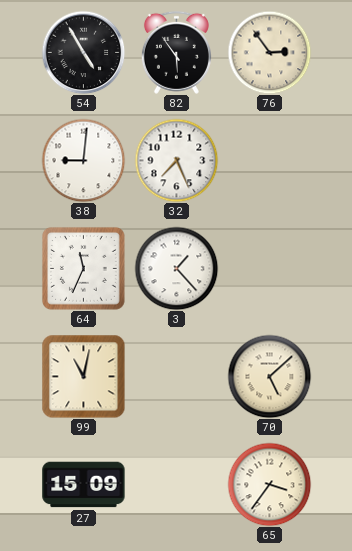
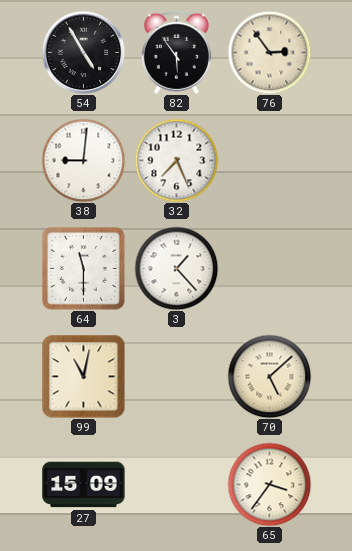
64: 11:34 -> 11:30 (83, 268)
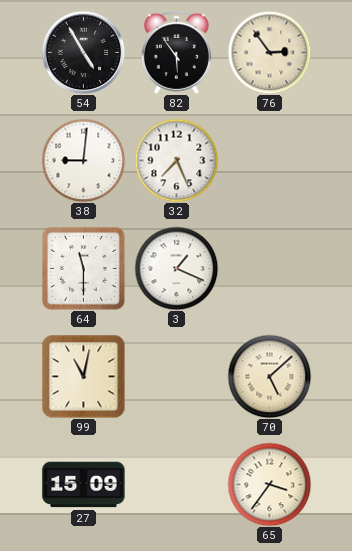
3: 1:23 -> 1:19 (176, 268)
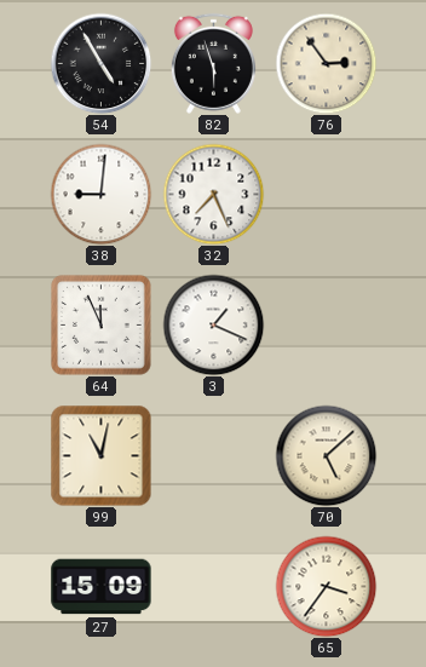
82: 5:54 -> 5:57 (213, 63)
64: 11:30 -> 11:56 (100, 324)
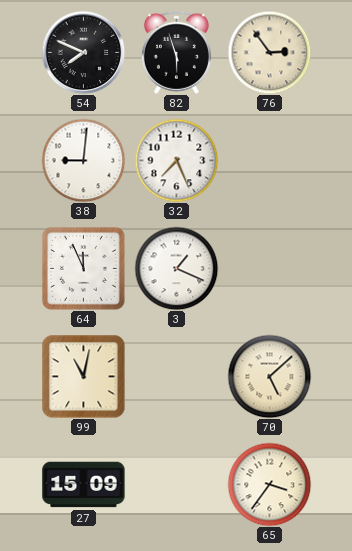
54: 4:55 -> 7:49 (83, 52)
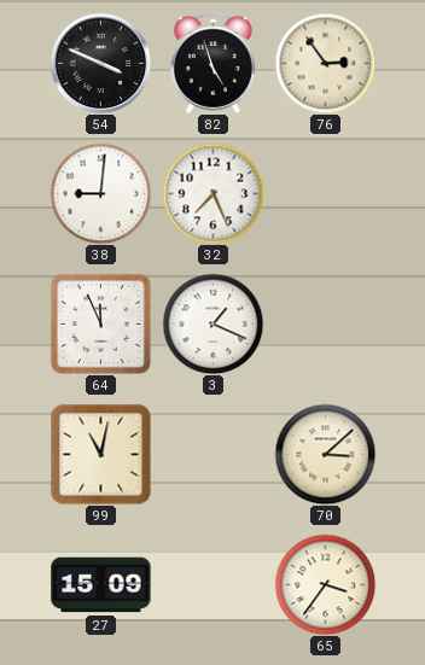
54: 7:49 -> 3:49 (100, 63)
82: 5:57 -> 4:57 (212, 63)
70: 5:08 -> 3:08 (325, 454)
